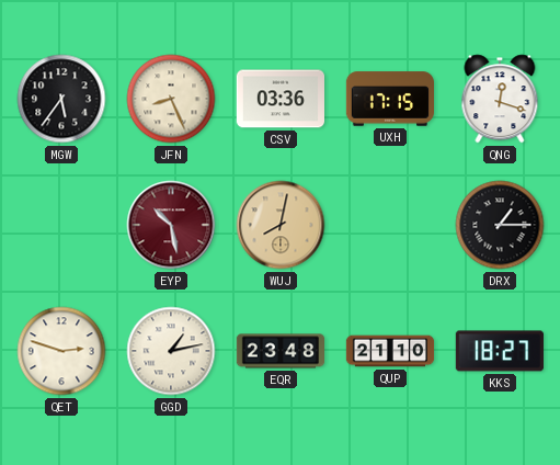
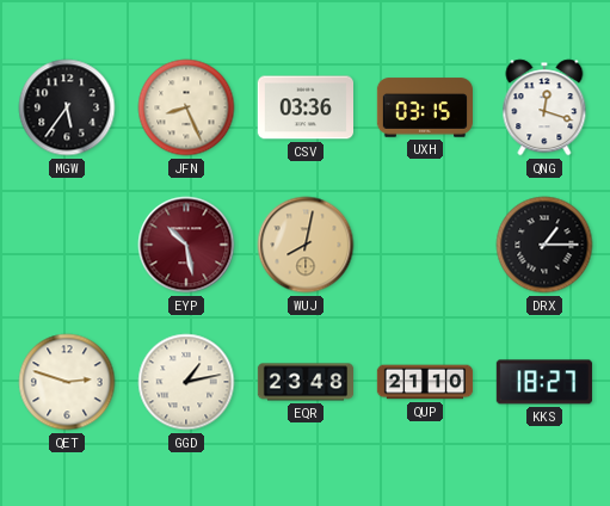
UXH: 17:15 -> 03:15 (424, 107)
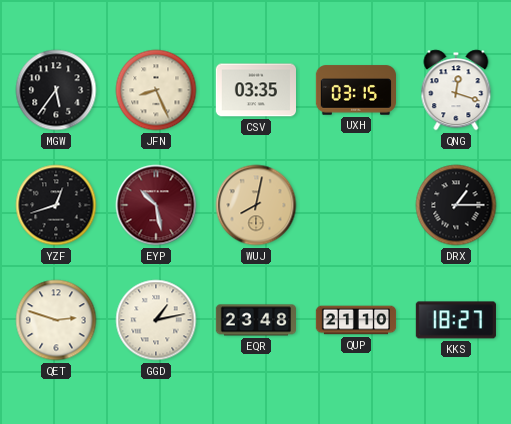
CSV: 03:36 -> 03:35 (255, 90)
YZF: none -> 12:42 (56, 205)
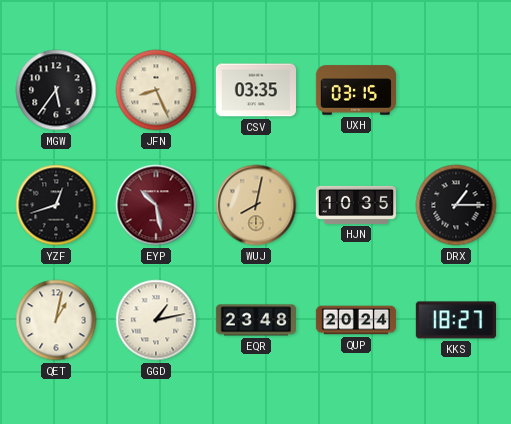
QNG: 12:18 -> none (456, 90)
HJN: none -> 10:35 (355, 205)
QET: 2:48 -> 1:02 (56, 320)
QUP: 21:10 -> 20:24 (356, 320)
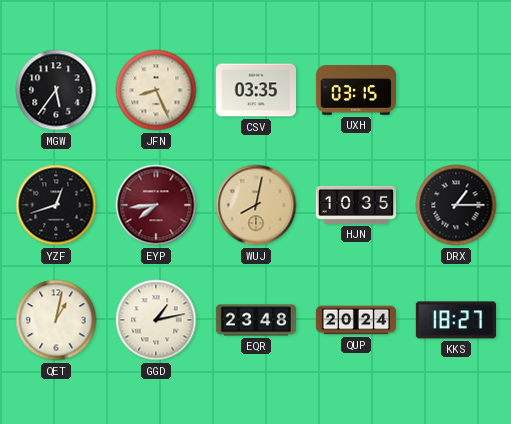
EYP: 10:28 -> 7:44 (156, 205)
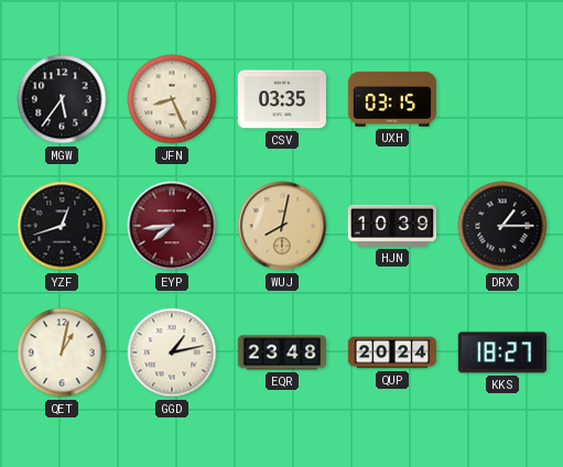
HJN: 10:35 -> 10:39 (391, 226)
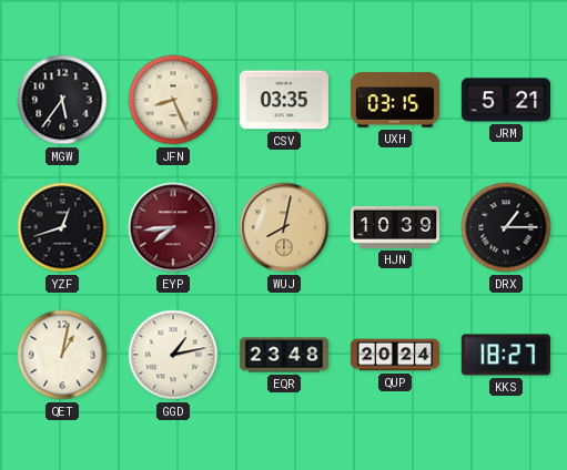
JRM: none -> 5:21 (505, 100)
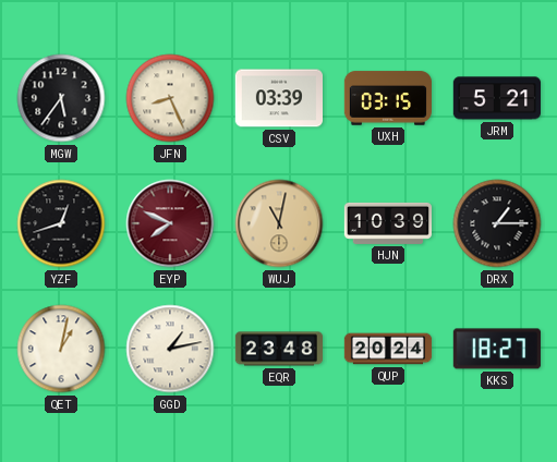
CSV: 03:35 -> 03:39 (278, 98)
EYP: 7:44 -> 7:49 (170, 223)
WUJ: 8:02 -> 11:02 (279, 223)
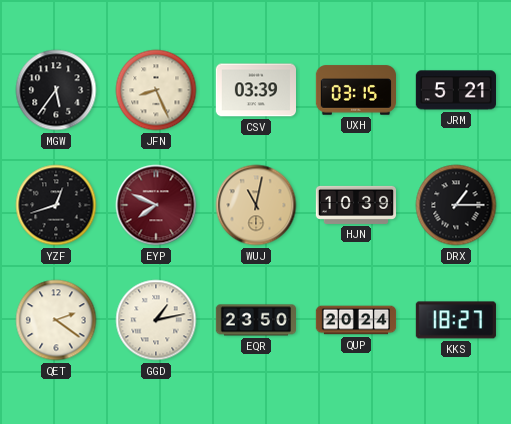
QET: 1:02 -> 2:21 (56, 320)
EQR: 23:48 -> 23:50 (255, 320)
